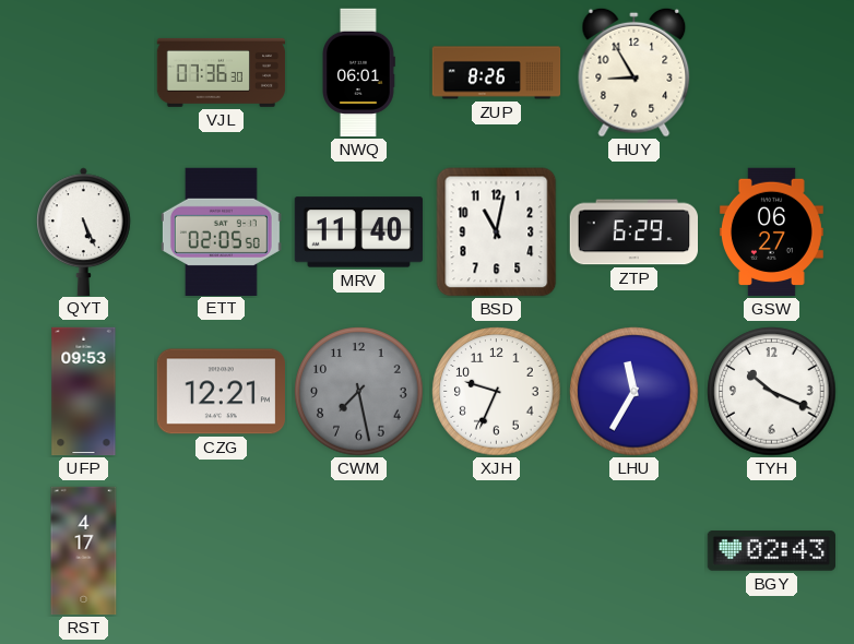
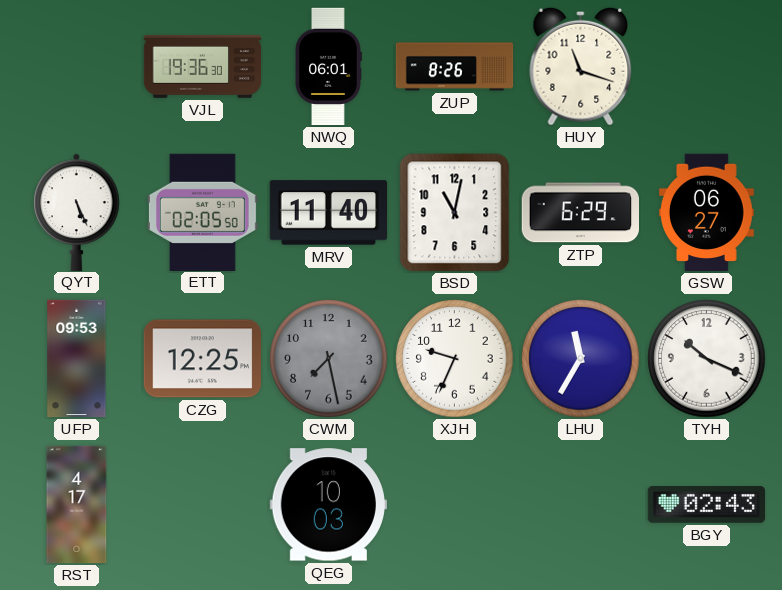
VJL: 07:36 -> 19:36 (203, 66)
HUY: 8:55 -> 11:18 (581, 66)
CZG: 12:21 -> 12:25 (202, 359)
QEG: none -> 10:03 (328, 505)
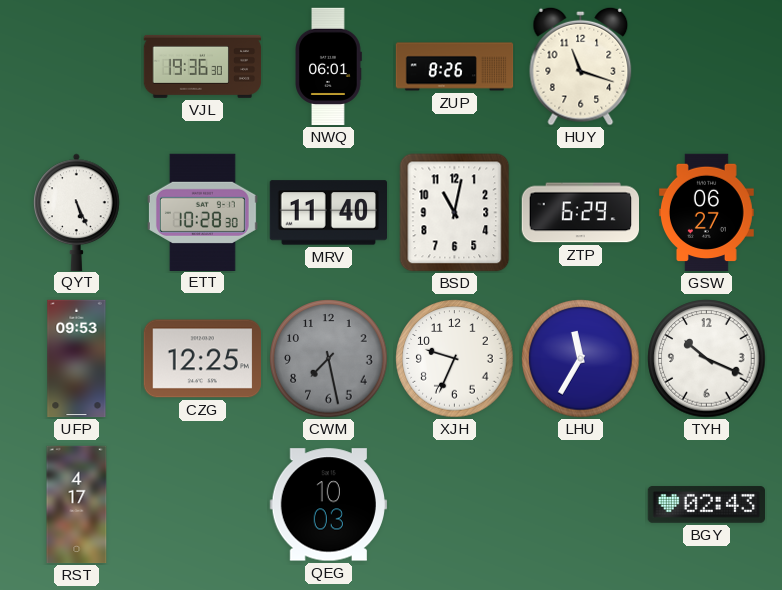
ETT: 02:05 -> 10:28 (202, 212)
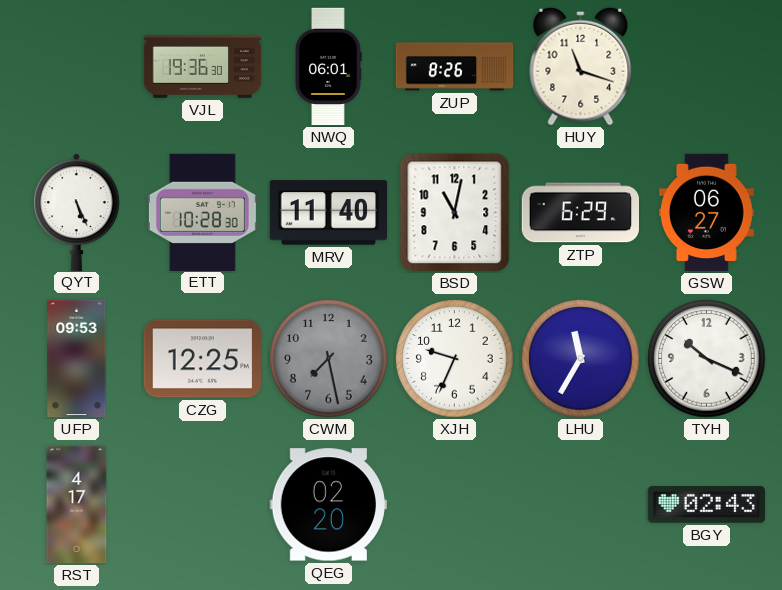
QEG: 10:03 -> 02:20 (328, 505)
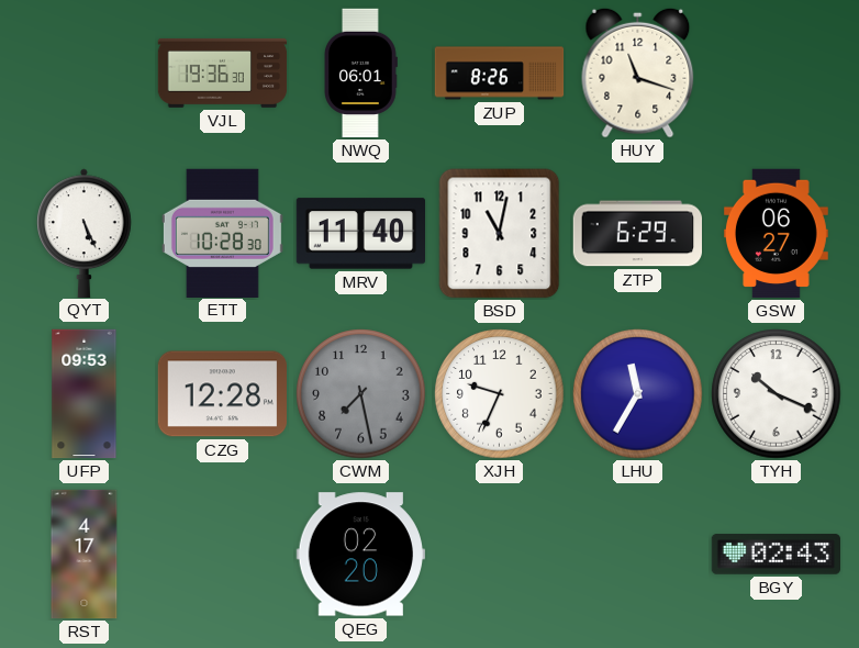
CZG: 12:25 -> 12:28 (222, 394)
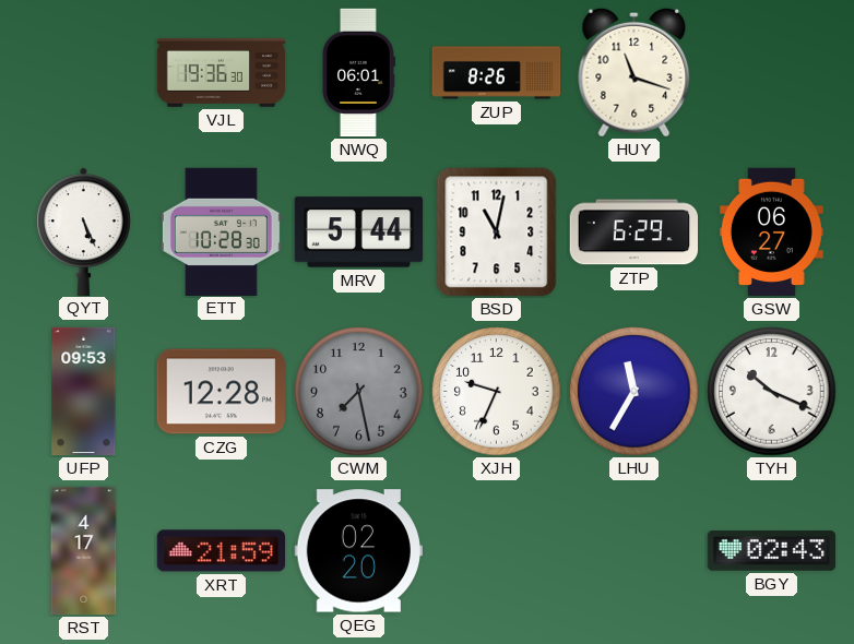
MRV: 11:40 -> 5:44 (359, 232)
XRT: none -> 21:59 (221, 551)
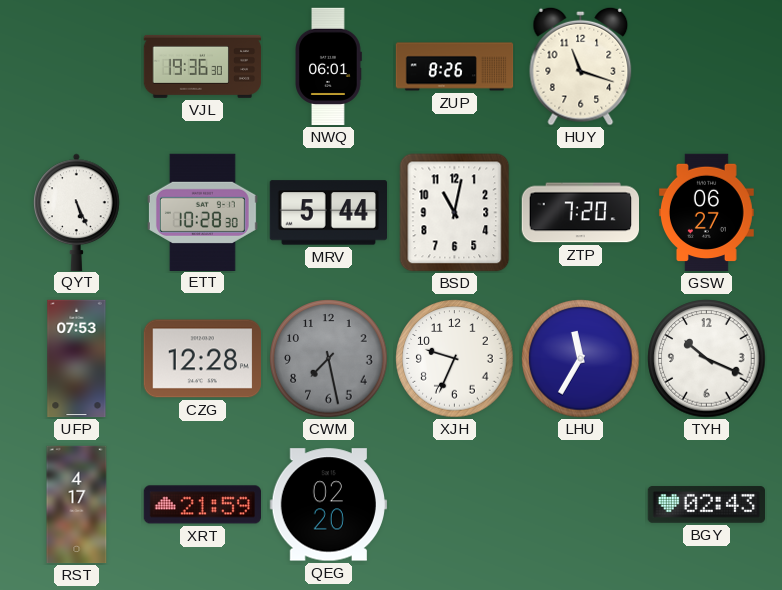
ZTP: 6:29 -> 7:20 (580, 213)
UFP: 09:53 -> 07:53 (77, 359)
